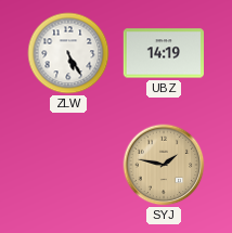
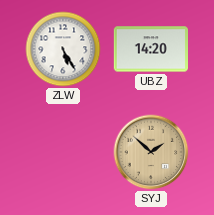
UBZ: 14:19 -> 14:20 (150, 49)
SYJ: 1:47 -> 1:52 (151, 152)
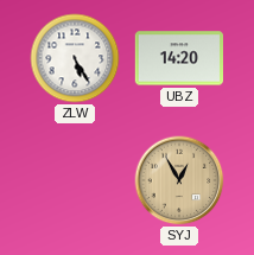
SYJ: 1:52 -> 12:55 (179, 180)
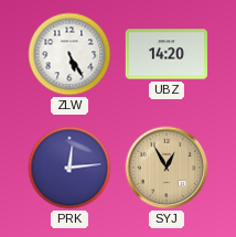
PRK: none -> 12:14 (69, 168)
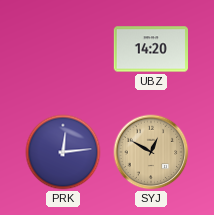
ZLW: 5:25 -> none (69, 54)
SYJ: 12:55 -> 12:50 (151, 152)
